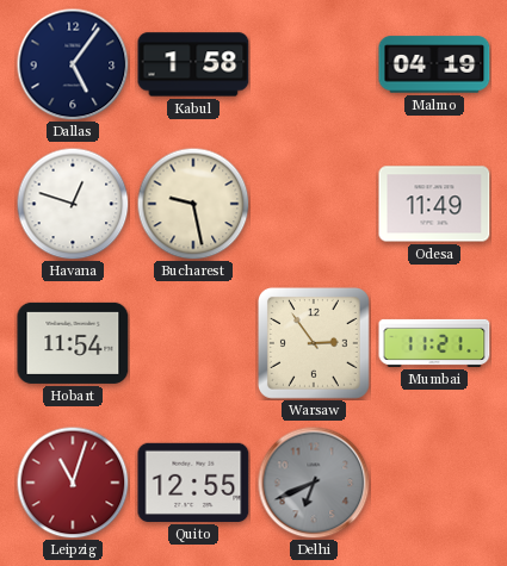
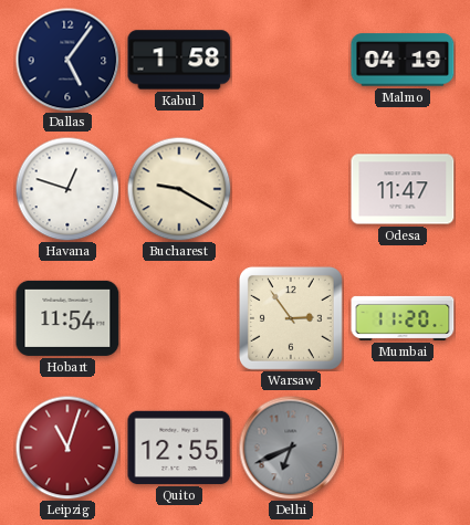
Bucharest: 9:28 -> 9:20 (179, 189)
Odesa: 11:49 -> 11:47 (403, 189)
Mumbai: 11:21 -> 11:20 (403, 318)
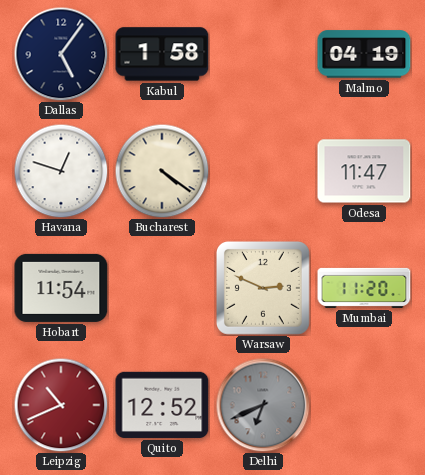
Bucharest: 9:20 -> 4:21 (162, 171)
Warsaw: 2:54 -> 2:49 (263, 288)
Leipzig: 11:03 -> 10:41 (61, 405)
Quito: 12:55 -> 12:52 (162, 405)
